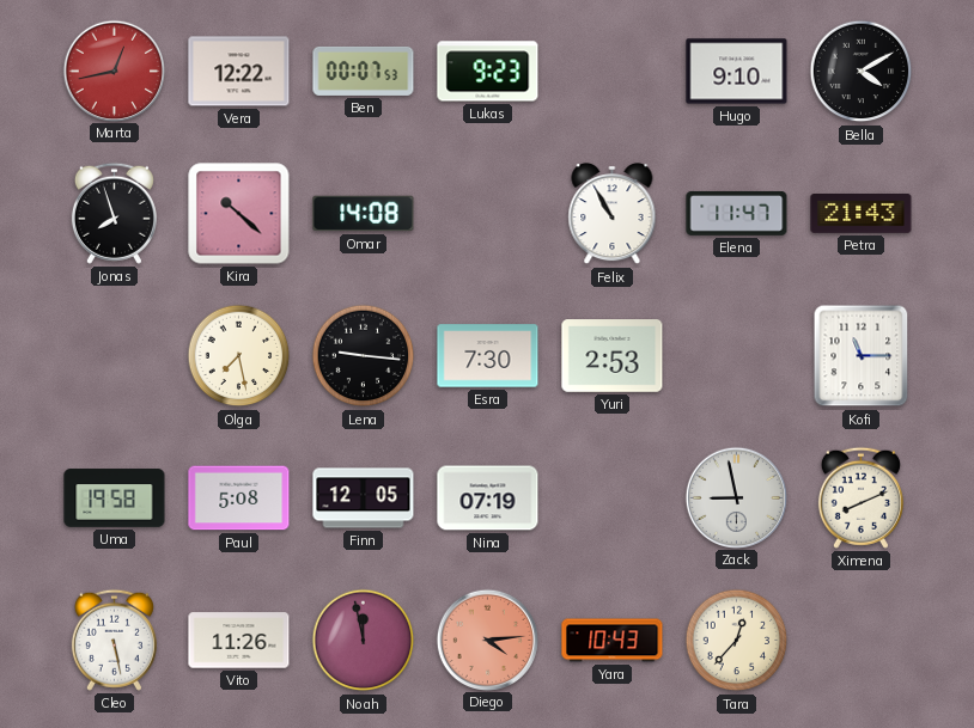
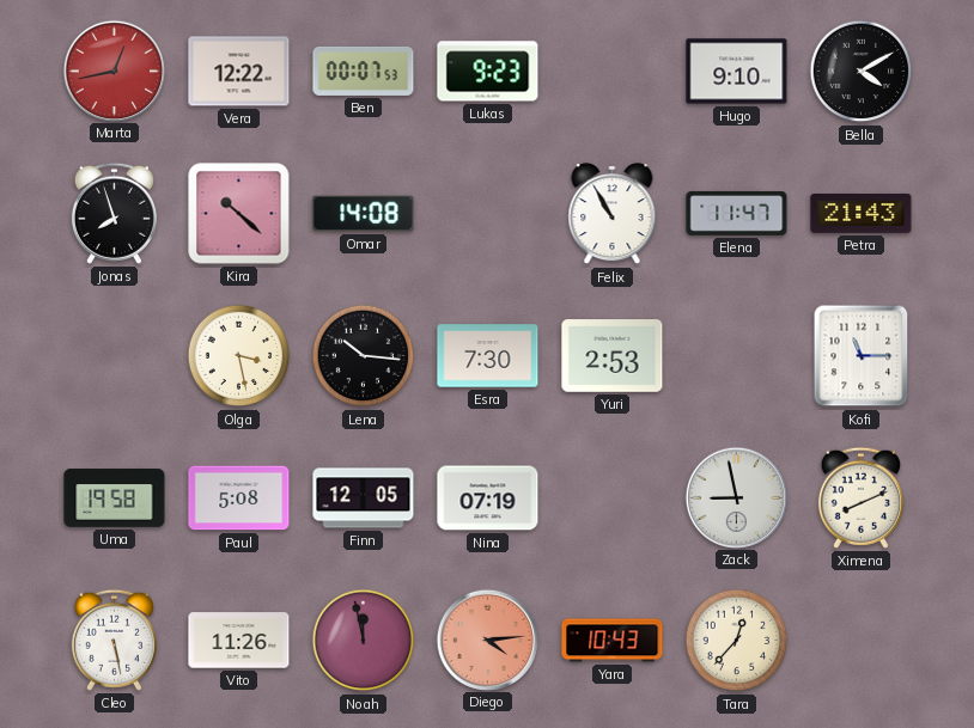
Olga: 7:28 -> 3:28 (239, 356)
Lena: 9:16 -> 10:16 (364, 356)
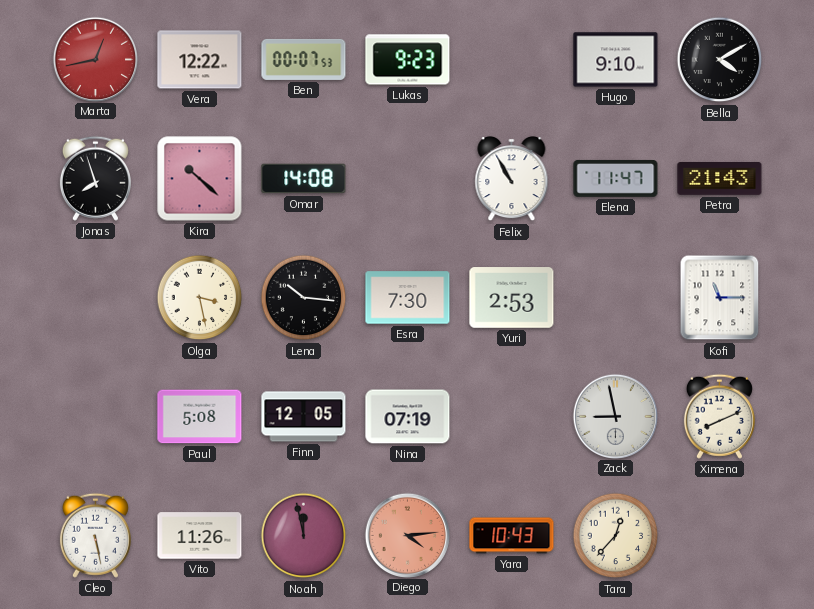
Uma: 19:58 -> none (115, 498)
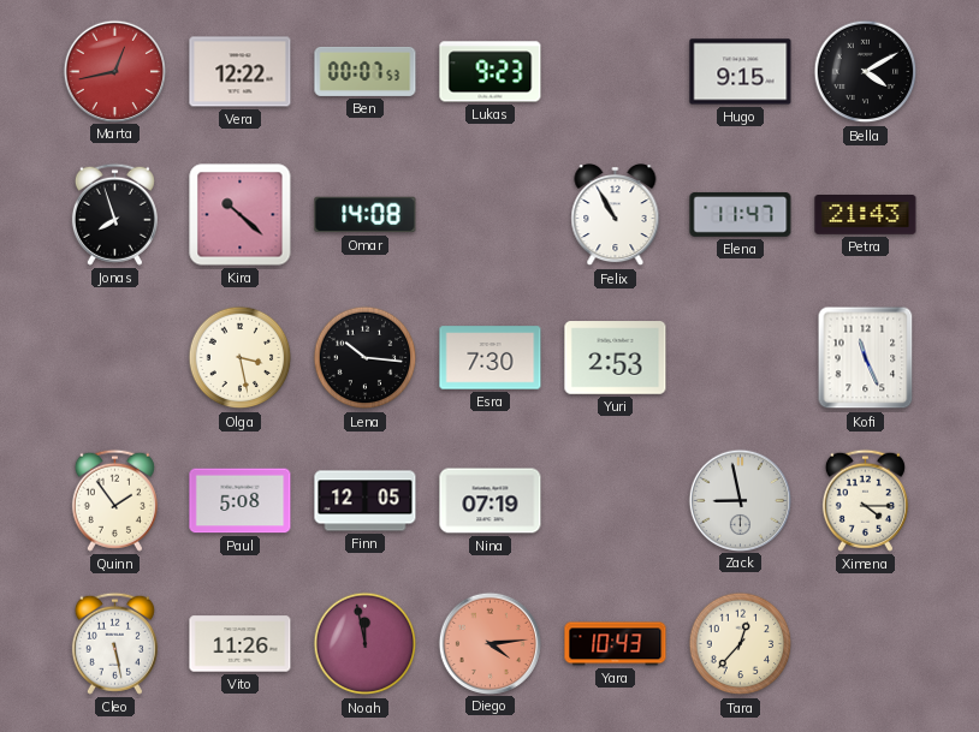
Hugo: 9:10 -> 9:15 (741, 72)
Kofi: 11:15 -> 11:26 (866, 358)
Quinn: none -> 1:54 (114, 500)
Ximena: 8:11 -> 4:15 (865, 500)
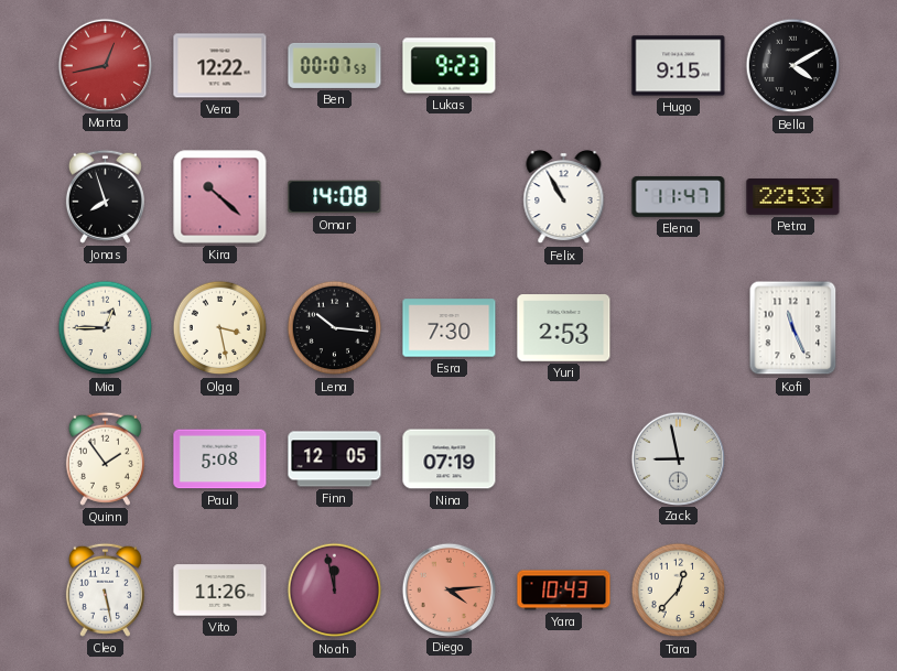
Petra: 21:43 -> 22:33 (793, 197)
Mia: none -> 12:45 (106, 328)
Ximena: 4:15 -> none (865, 500)
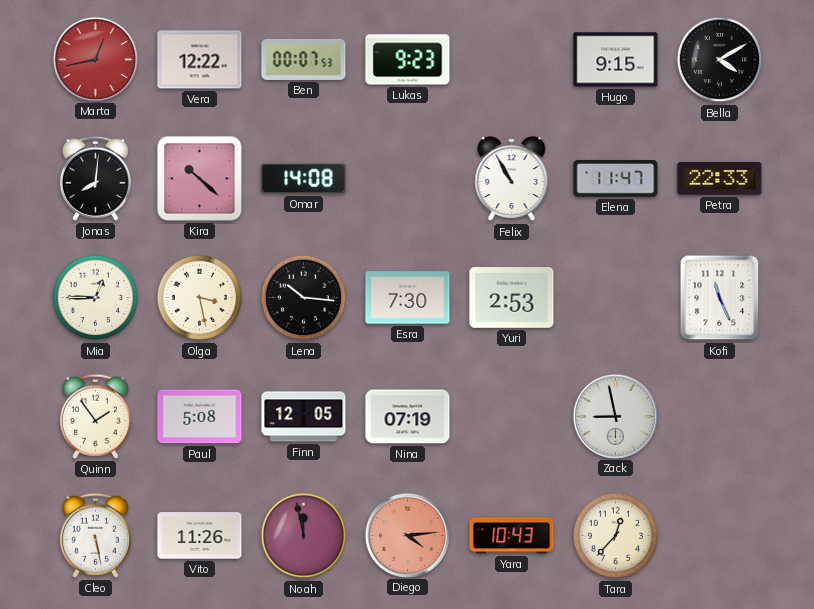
Jonas: 7:57 -> 8:01 (95, 178)
